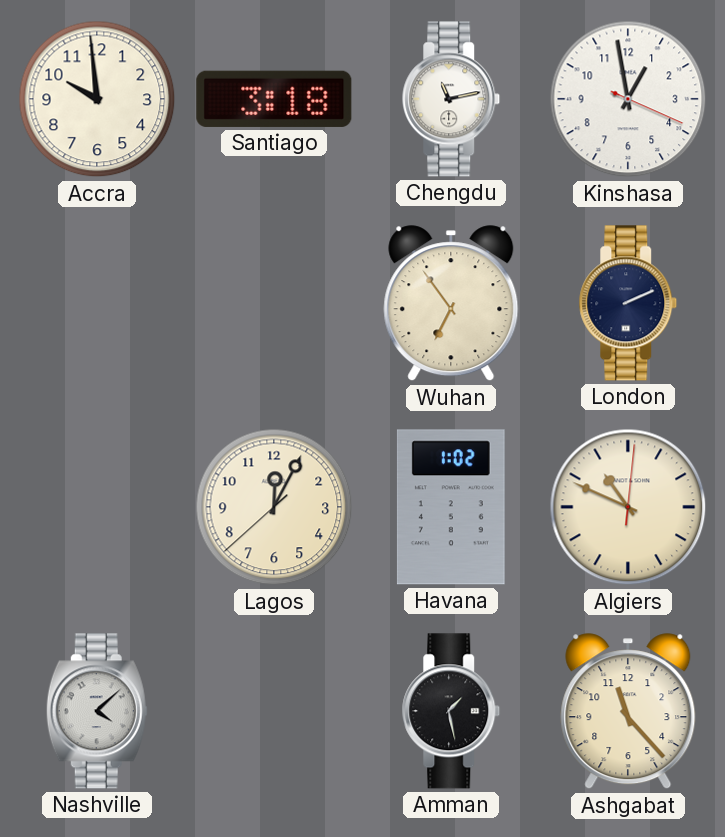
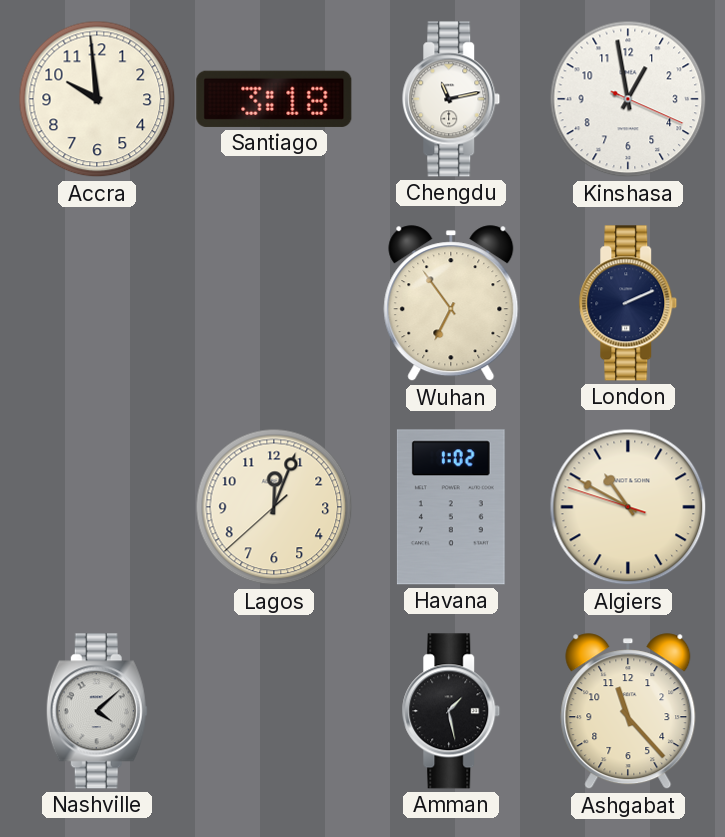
Lagos: 12:04 -> 12:03 (274, 507)
Algiers: 10:49:01 -> 10:49:48 (628, 507)
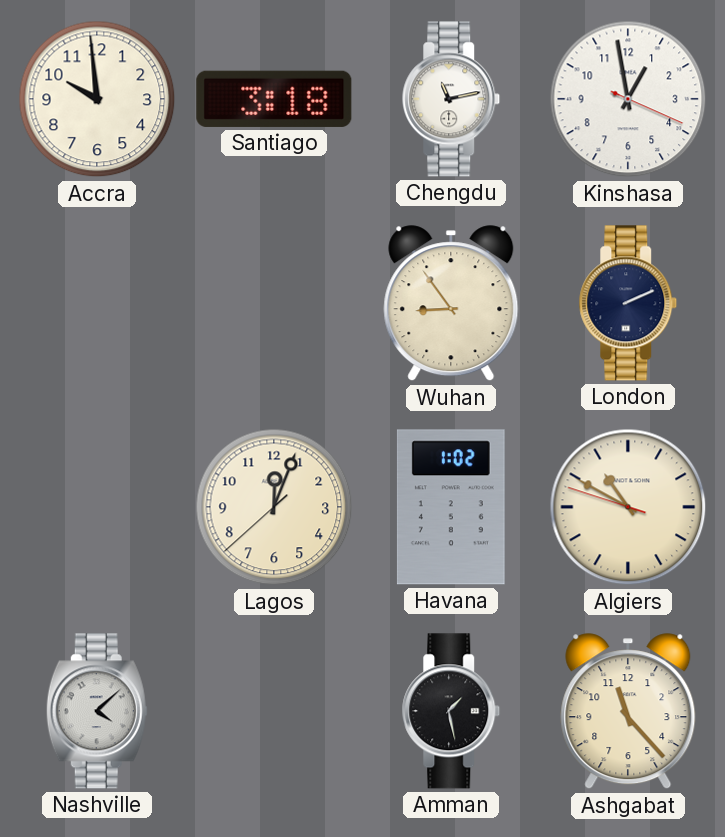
Wuhan: 6:54 -> 8:54 (451, 304)
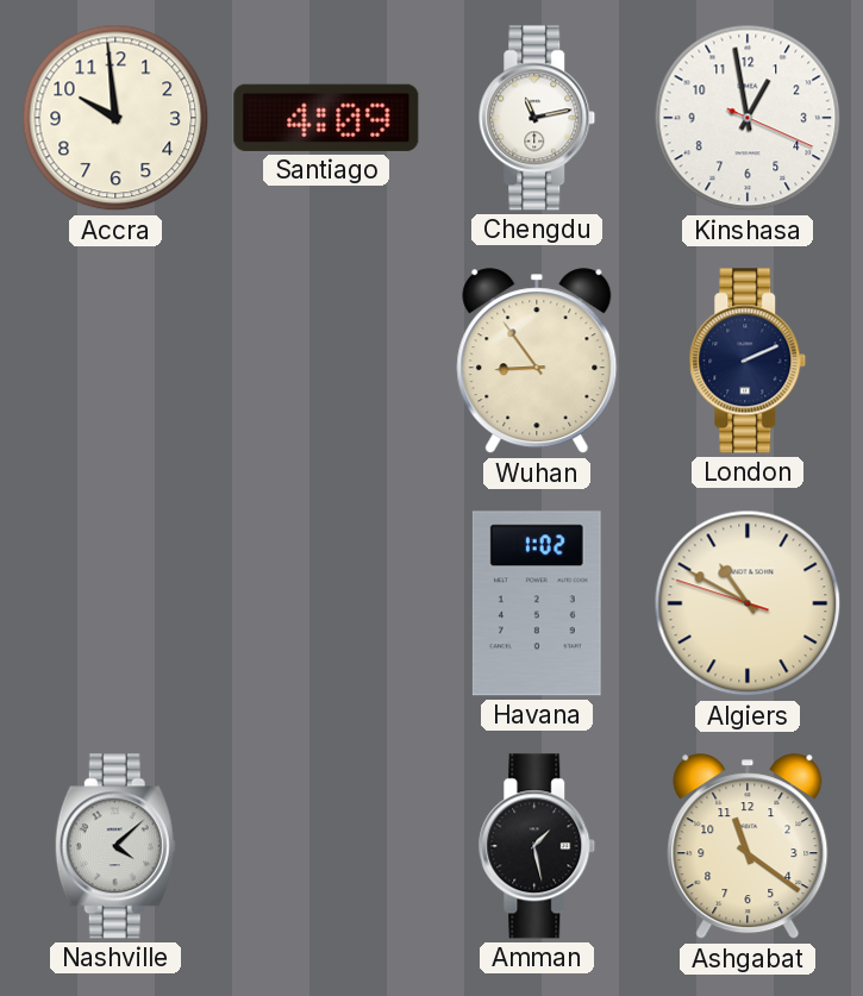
Santiago: 3:18 -> 4:09 (326, 118)
Lagos: 12:03 -> none (274, 507)
Ashgabat: 11:23 -> 11:21 (748, 847)
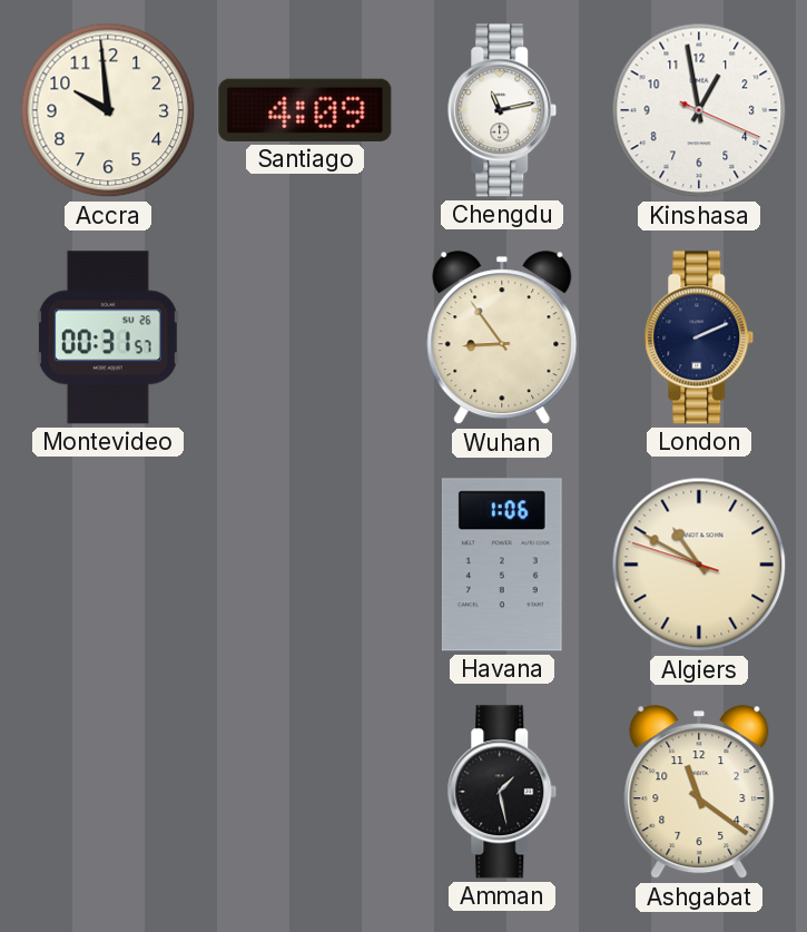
Montevideo: none -> 00:31 (108, 337)
Havana: 1:02 -> 1:06 (502, 565)
Nashville: 4:08 -> none (115, 846)
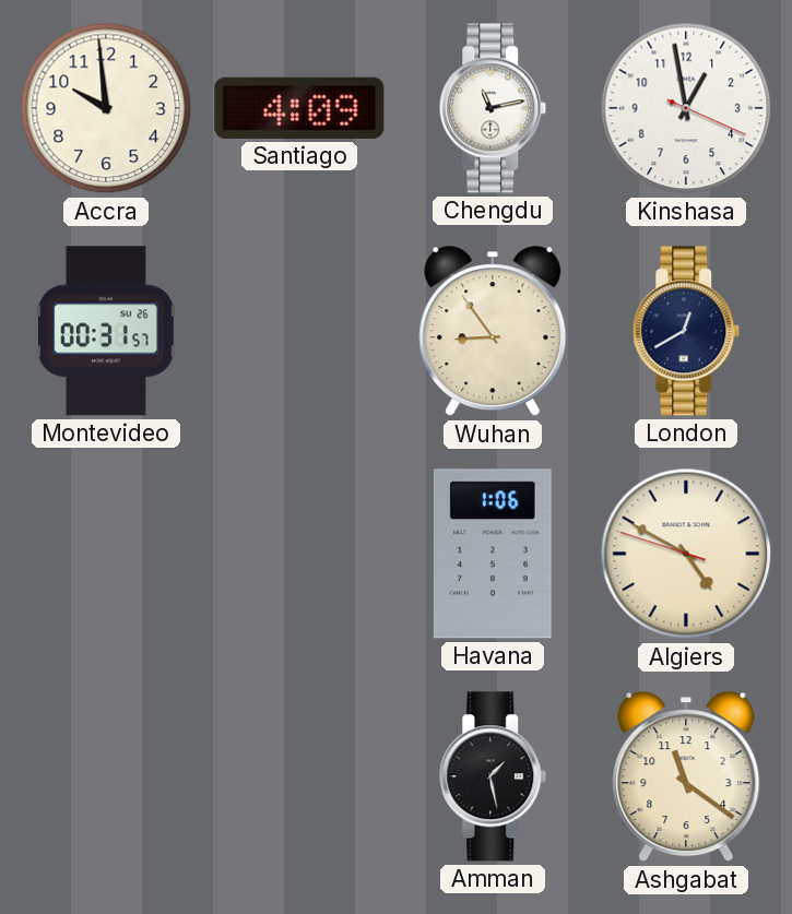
London: 2:11 -> 12:40 (686, 331)
Algiers: 10:49 -> 4:49 (686, 554)
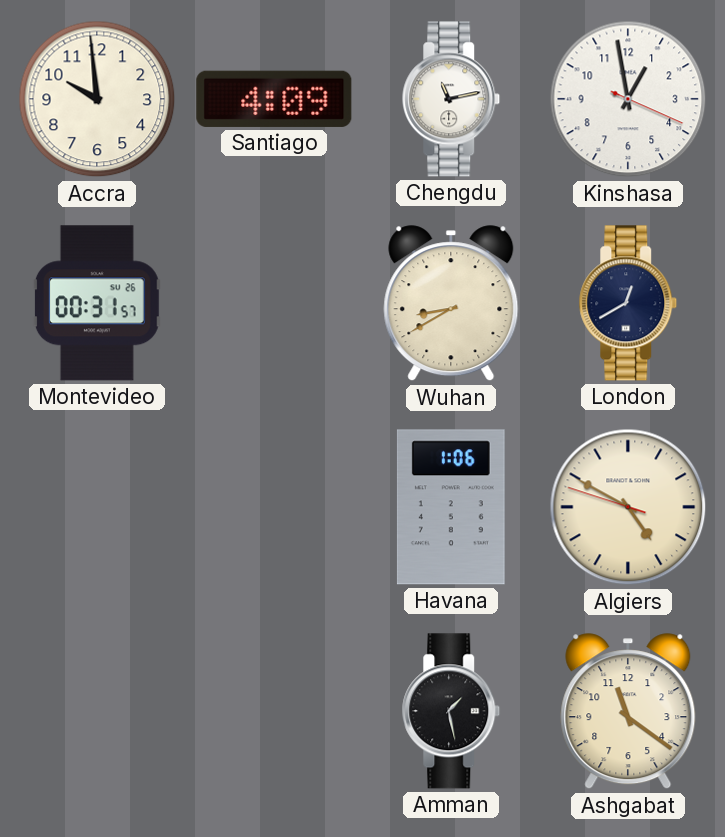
Wuhan: 8:54 -> 8:40 (451, 304)
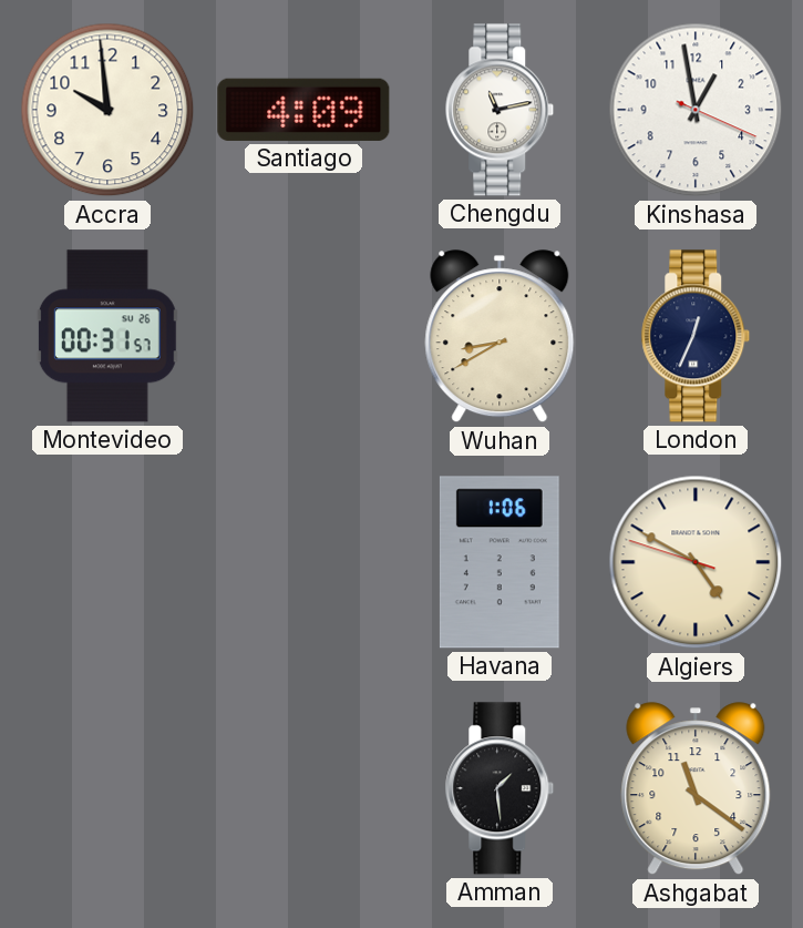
London: 12:40 -> 12:34 (696, 336)
Amman: 1:28 -> 1:29 (500, 788)
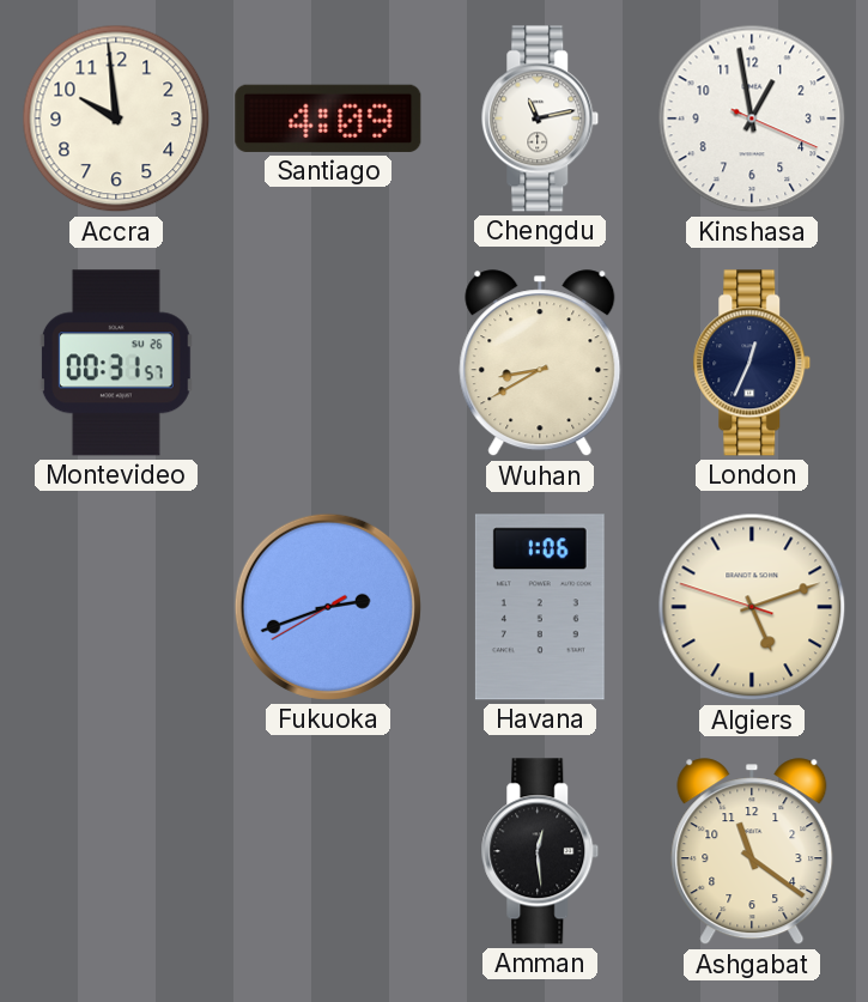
Fukuoka: none -> 2:41 (328, 607)
Algiers: 4:49 -> 5:11 (752, 607)
Amman: 1:29 -> 12:29 (540, 851)
